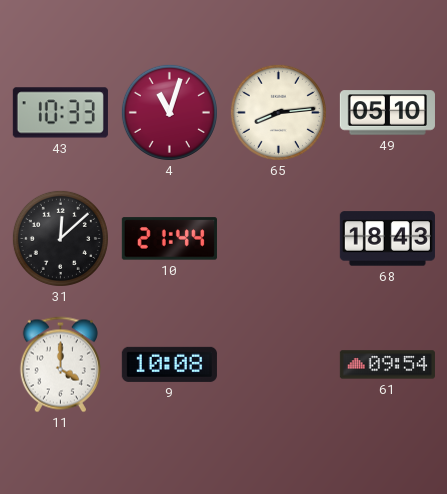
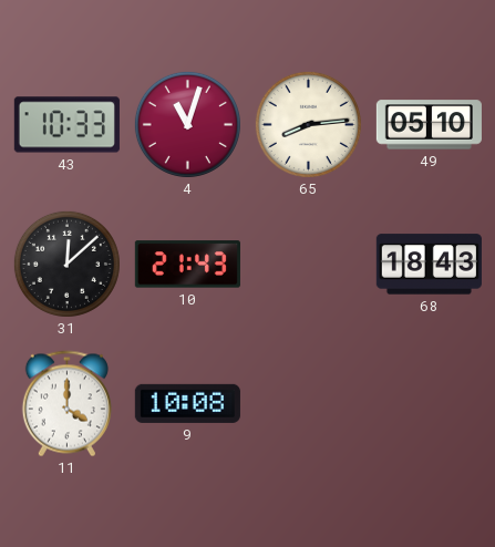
10: 21:44 -> 21:43 (187, 265)
61: 09:54 -> none (387, 365)
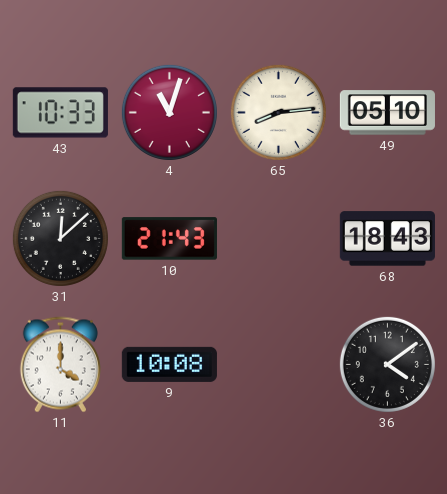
36: none -> 4:09 (387, 364)
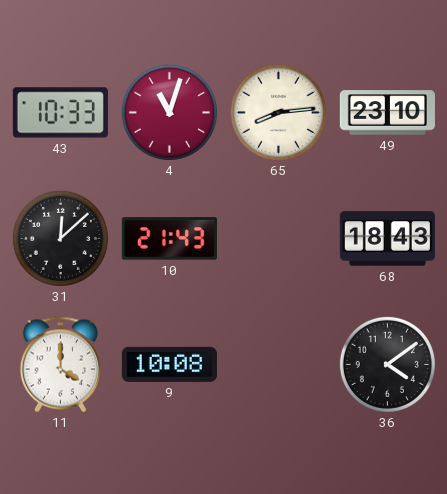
49: 05:10 -> 23:10 (387, 113)
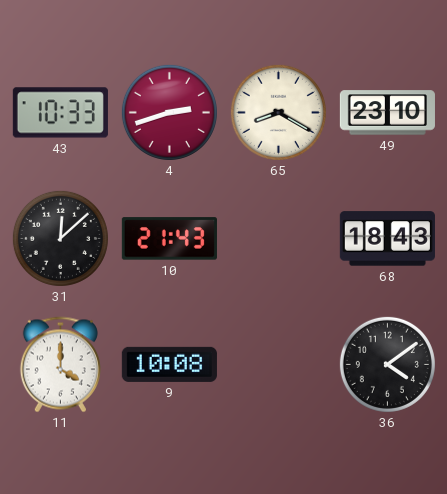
4: 11:03 -> 2:42 (169, 112)
65: 8:14 -> 8:20 (278, 112)
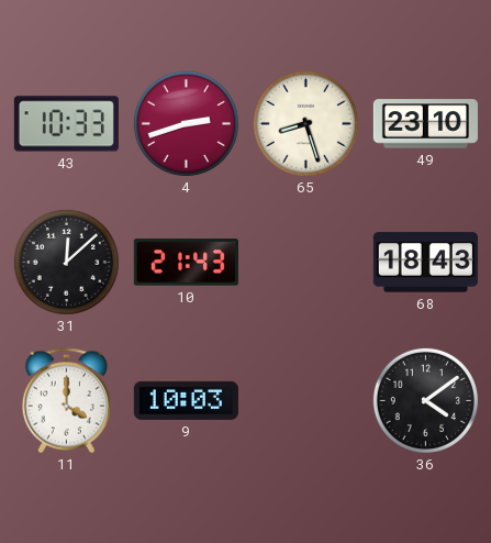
65: 8:20 -> 8:27 (305, 123)
9: 10:08 -> 10:03 (186, 400)
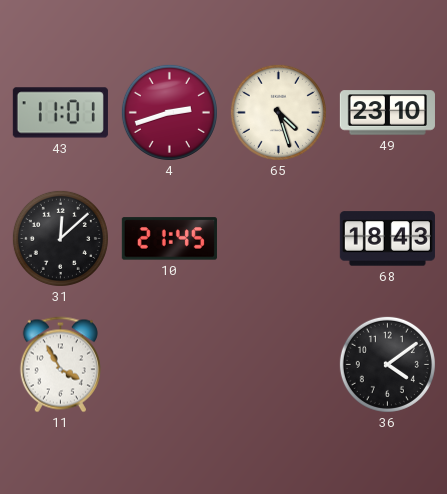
43: 10:33 -> 11:01 (60, 113)
65: 8:27 -> 4:27 (278, 112)
10: 21:43 -> 21:45 (169, 239)
11: 4:00 -> 3:55 (60, 365)
9: 10:03 -> none (186, 400)
